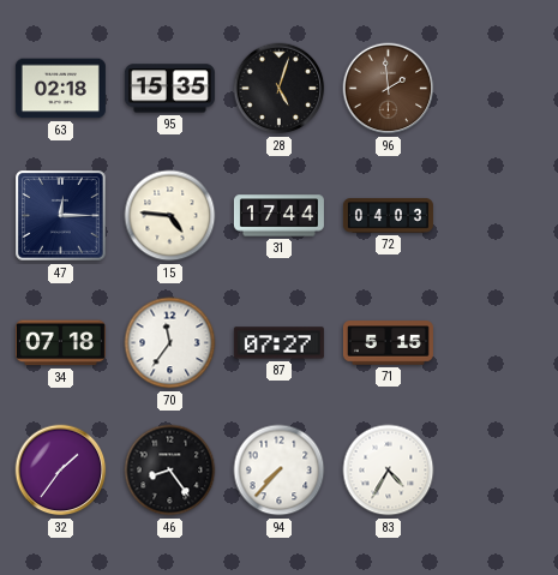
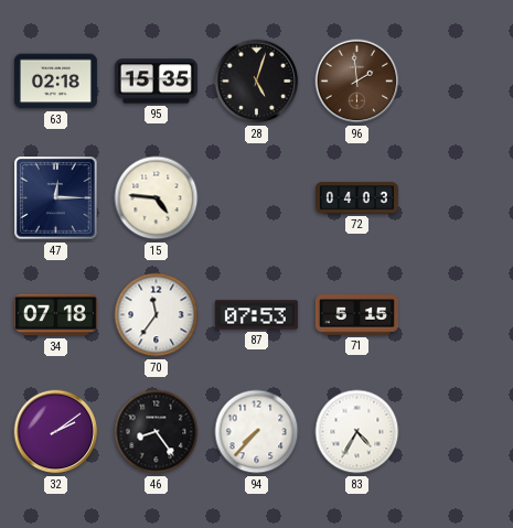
31: 17:44 -> none (278, 216)
87: 07:27 -> 07:53 (256, 315)
32: 1:36 -> 2:09 (56, 432)
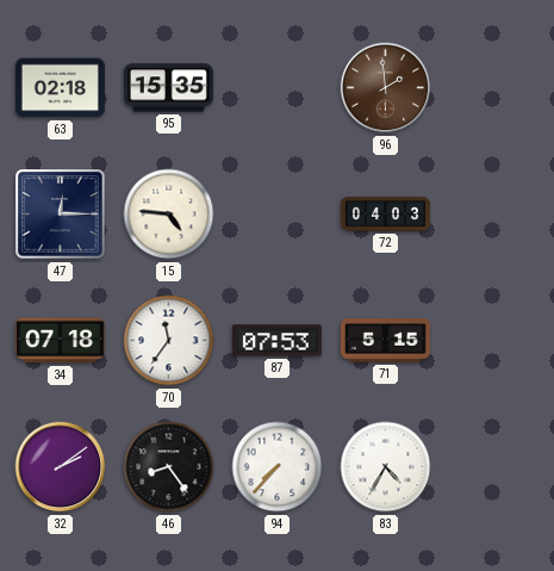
28: 5:03 -> none (257, 82)
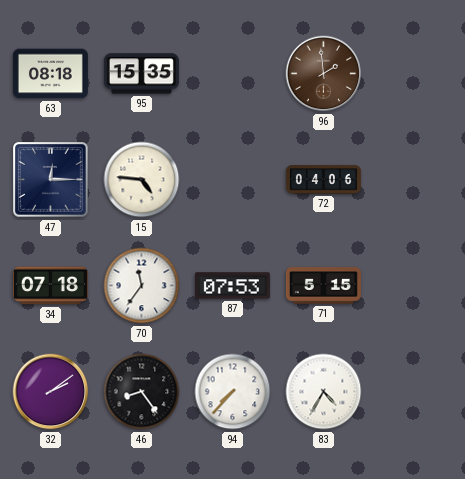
63: 02:18 -> 08:18 (50, 74)
72: 04:03 -> 04:06 (323, 180)
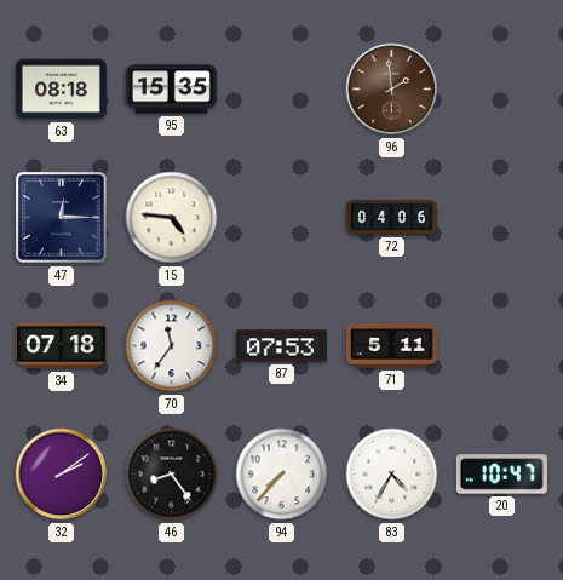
71: 5:15 -> 5:11 (391, 346)
20: none -> 10:47 (501, 475)
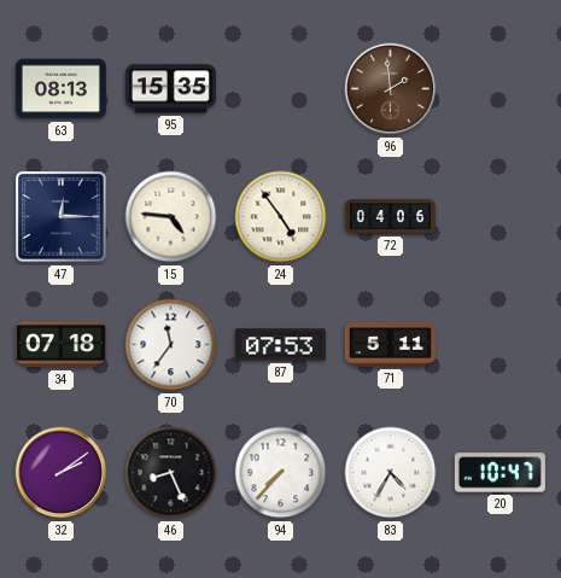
63: 08:18 -> 08:13 (60, 89)
24: none -> 4:54 (281, 217)
46: 8:24 -> 8:26 (171, 473)
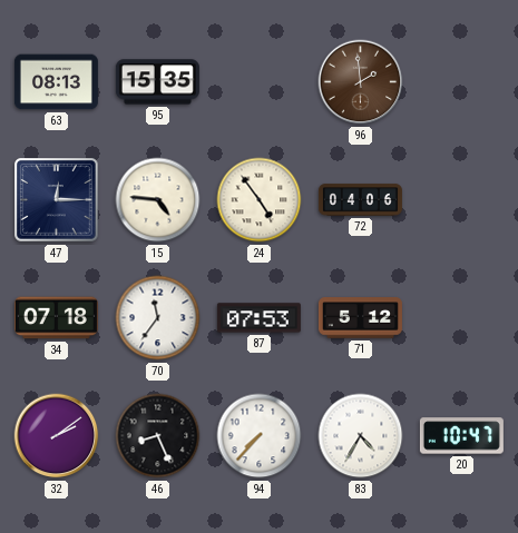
71: 5:11 -> 5:12 (360, 318)
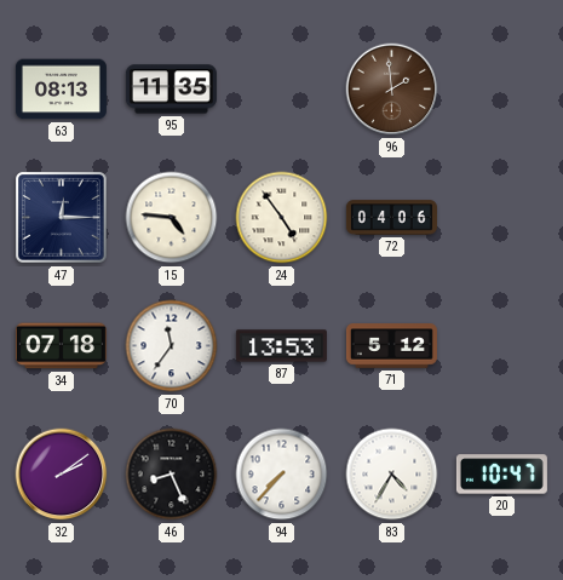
95: 15:35 -> 11:35 (171, 90)
87: 07:53 -> 13:53 (281, 346)
